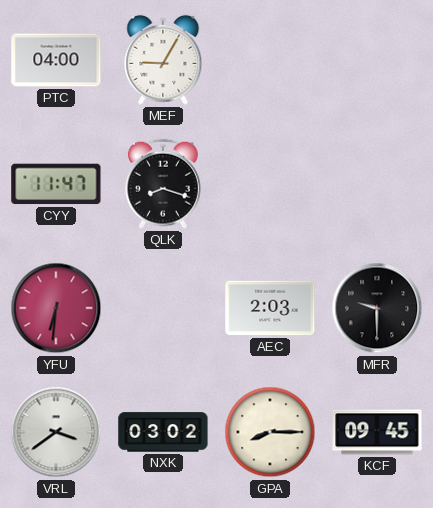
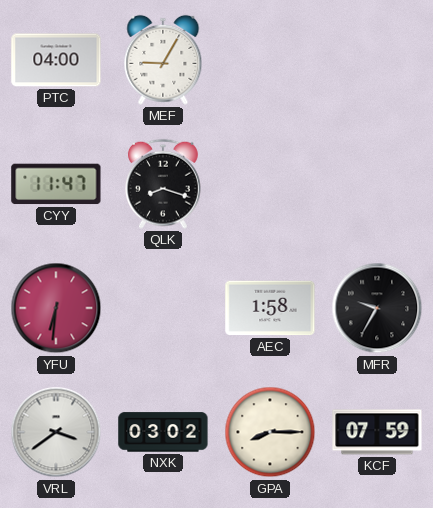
AEC: 2:03 -> 1:58 (270, 308)
MFR: 9:30 -> 9:35 (377, 308)
KCF: 09:45 -> 07:59 (377, 432)
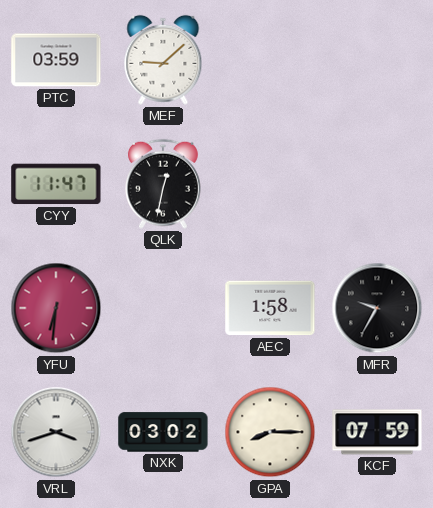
PTC: 04:00 -> 03:59 (56, 60)
MEF: 9:05 -> 9:08 (163, 60)
QLK: 8:18 -> 12:32 (163, 184)
VRL: 3:39 -> 3:42 (56, 432)
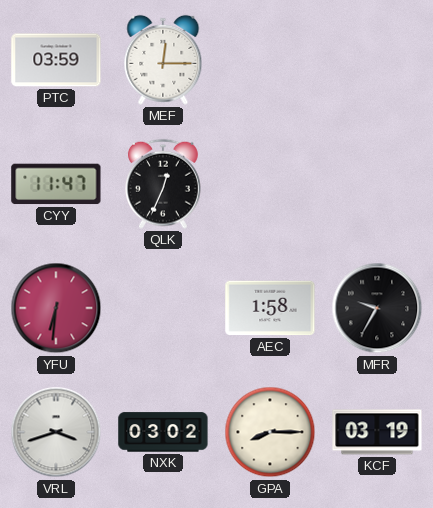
MEF: 9:08 -> 12:15 (163, 60)
QLK: 12:32 -> 12:34 (163, 184)
KCF: 07:59 -> 03:19 (377, 432)
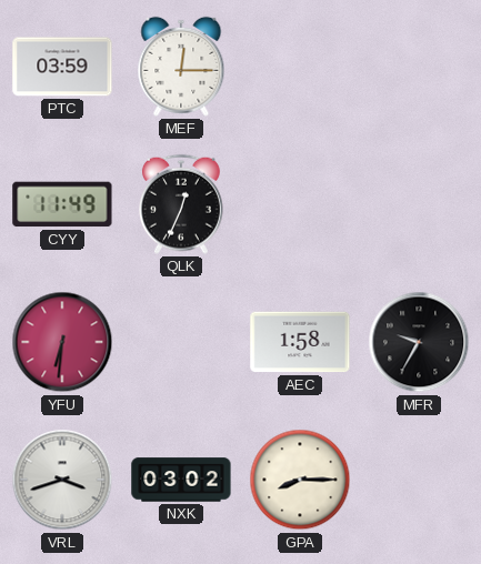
CYY: 11:47 -> 11:49 (62, 204)
KCF: 03:19 -> none (377, 432)
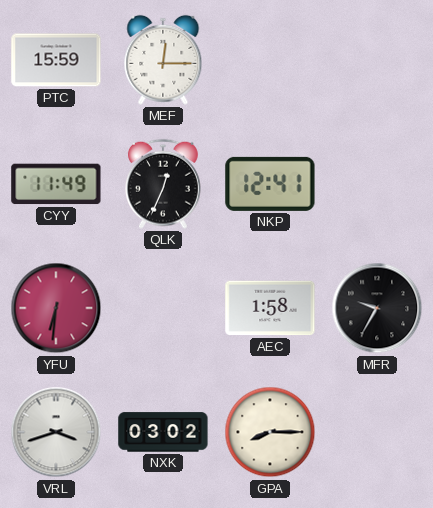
PTC: 03:59 -> 15:59 (56, 60)
NKP: none -> 12:41 (270, 184)
